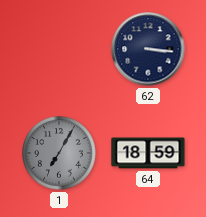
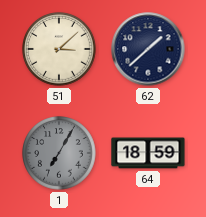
51: none -> 3:08 (59, 49)
62: 3:16 -> 1:38 (148, 49)
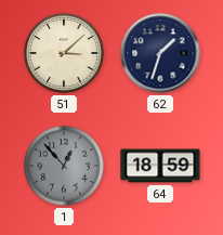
62: 1:38 -> 1:33 (160, 53)
1: 7:05 -> 12:53 (64, 166)
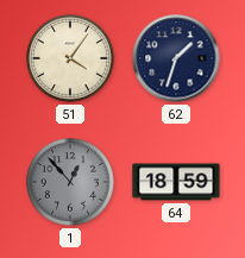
51: 3:08 -> 4:06 (70, 58)
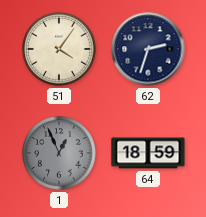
62: 1:33 -> 2:33 (148, 49)
1: 12:53 -> 12:56 (59, 153)
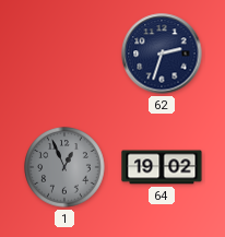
51: 4:06 -> none (59, 49)
64: 18:59 -> 19:02 (162, 167)
